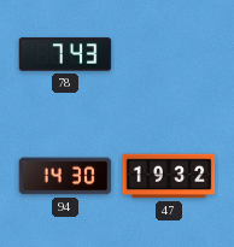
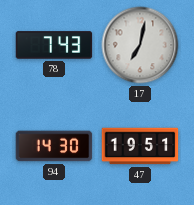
17: none -> 7:02 (140, 45)
47: 19:32 -> 19:51 (140, 146)
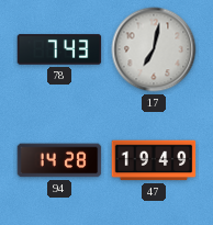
94: 14:30 -> 14:28 (59, 160)
47: 19:51 -> 19:49 (154, 160)
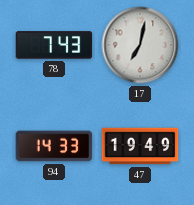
94: 14:28 -> 14:33 (54, 146)
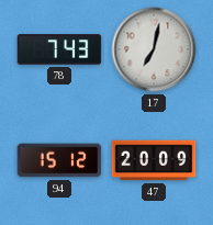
94: 14:33 -> 15:12 (59, 160)
47: 19:49 -> 20:09 (154, 160)
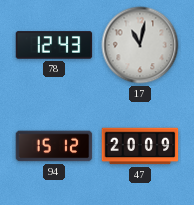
78: 7:43 -> 12:43 (54, 45)
17: 7:02 -> 11:02 (140, 45)
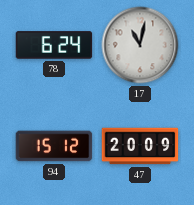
78: 12:43 -> 6:24 (54, 45)
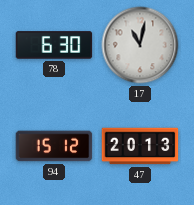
78: 6:24 -> 6:30 (54, 45)
47: 20:09 -> 20:13 (140, 146)
